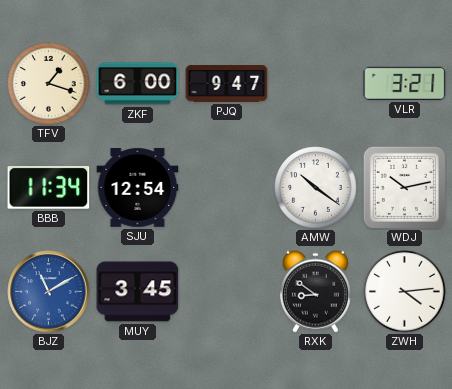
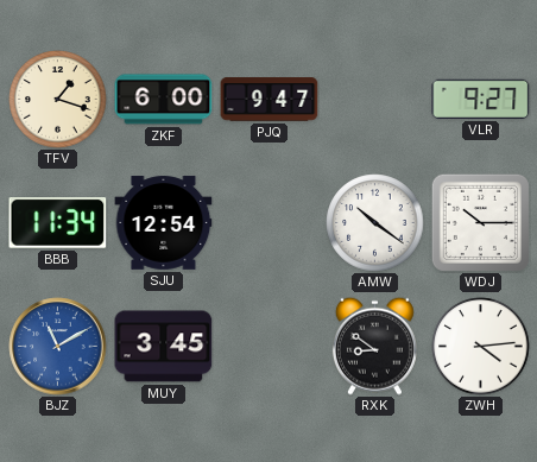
VLR: 3:21 -> 9:27 (481, 99)
WDJ: 10:13 -> 10:15 (480, 222)
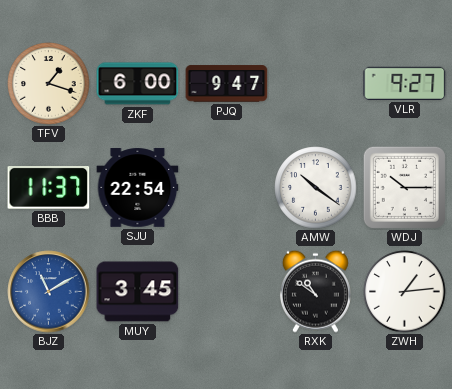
BBB: 11:34 -> 11:37 (49, 188)
SJU: 12:54 -> 22:54 (138, 188)
RXK: 8:51 -> 10:51 (315, 291)
ZWH: 4:14 -> 1:14 (405, 292)
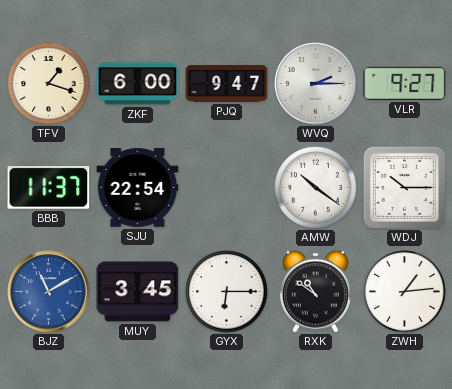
WVQ: none -> 2:15 (316, 84)
GYX: none -> 6:15 (227, 292)
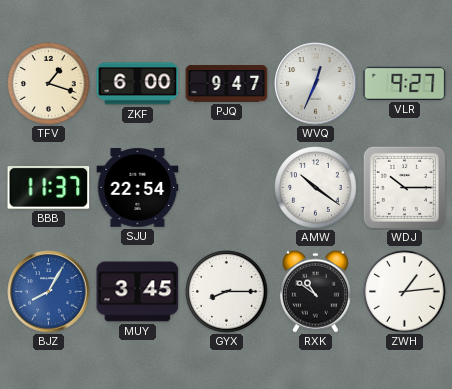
WVQ: 2:15 -> 12:34 (316, 84)
BJZ: 11:10 -> 8:05 (49, 292)
GYX: 6:15 -> 8:15 (227, 292)
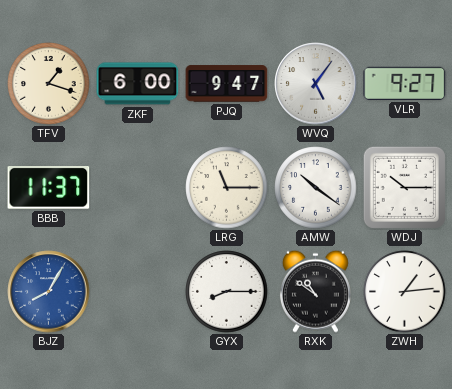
WVQ: 12:34 -> 5:06 (316, 84)
SJU: 22:54 -> none (138, 188)
LRG: none -> 11:15 (227, 188)
MUY: 3:45 -> none (138, 292)
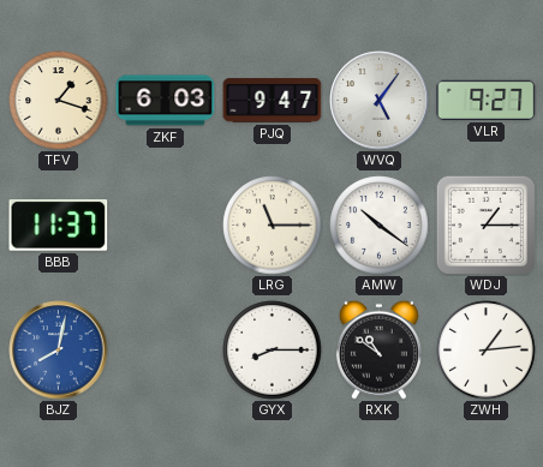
ZKF: 6:00 -> 6:03 (166, 101)
WDJ: 10:15 -> 1:15 (485, 224)
BJZ: 8:05 -> 8:02 (59, 351)
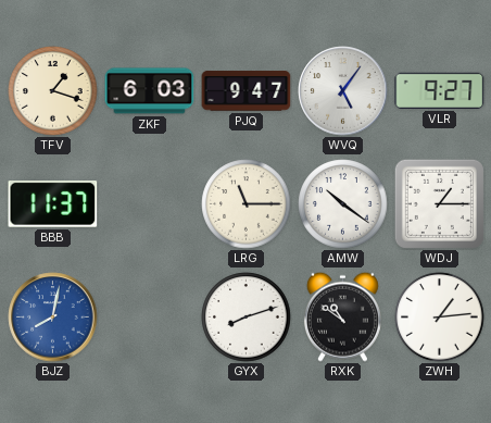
GYX: 8:15 -> 8:12 (247, 318)
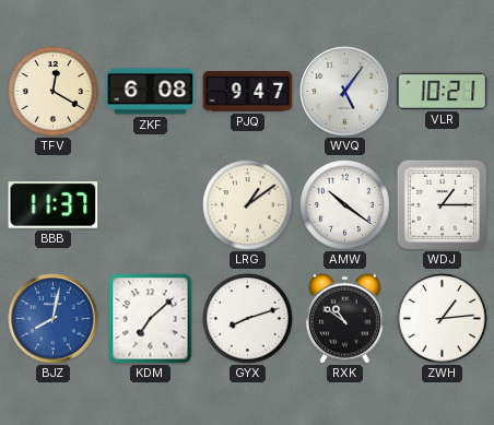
TFV: 1:18 -> 12:20 (54, 92)
ZKF: 6:03 -> 6:08 (151, 92)
VLR: 9:27 -> 10:21 (443, 91)
LRG: 11:15 -> 1:09 (248, 205)
KDM: none -> 7:08 (151, 319)
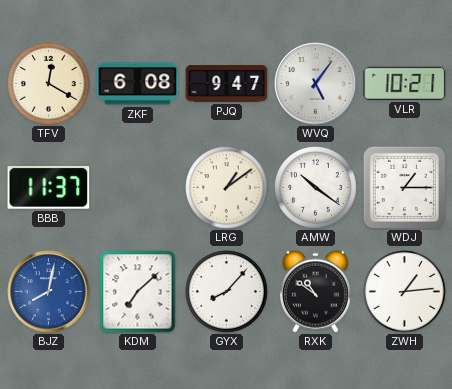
GYX: 8:12 -> 8:07 (227, 292)
